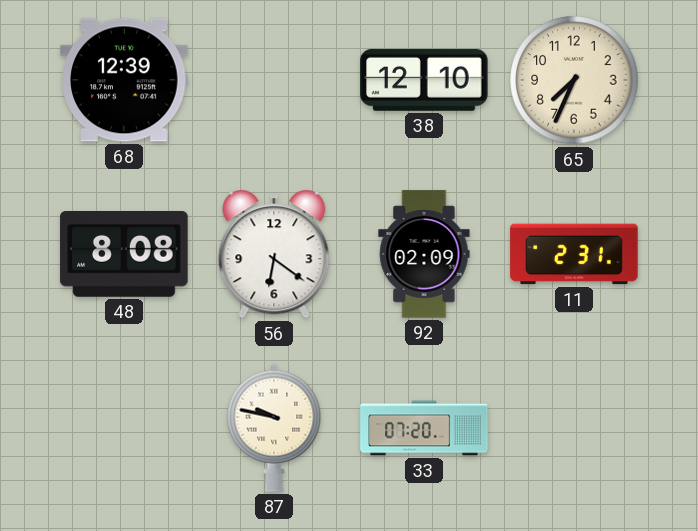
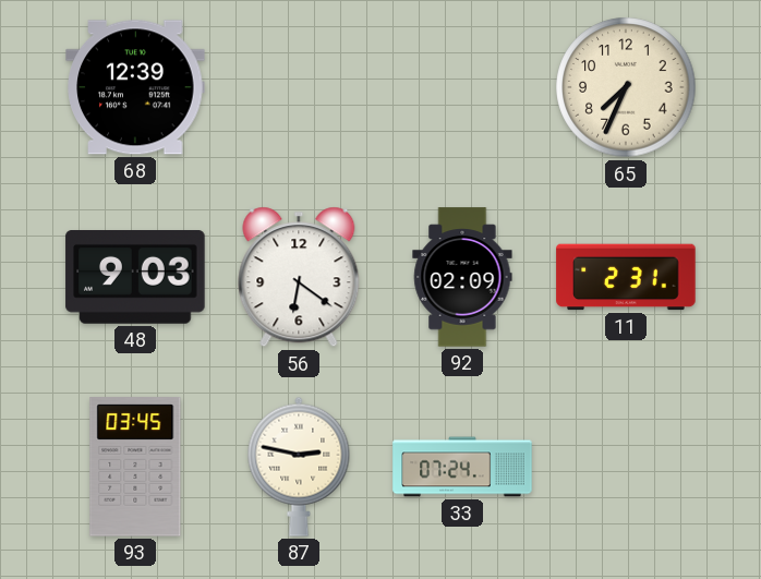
38: 12:10 -> none (424, 80)
48: 8:08 -> 9:03 (135, 278)
93: none -> 03:45 (135, 467)
87: 9:47 -> 2:47 (299, 467)
33: 07:20 -> 07:24 (462, 467)
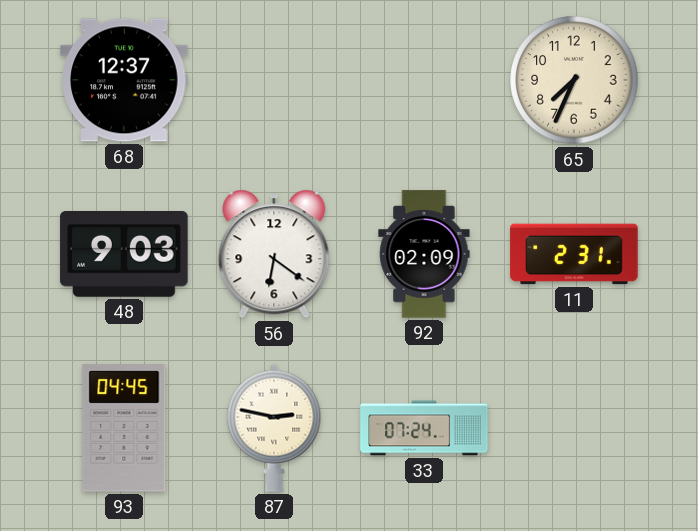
68: 12:39 -> 12:37 (124, 80)
93: 03:45 -> 04:45 (124, 428)
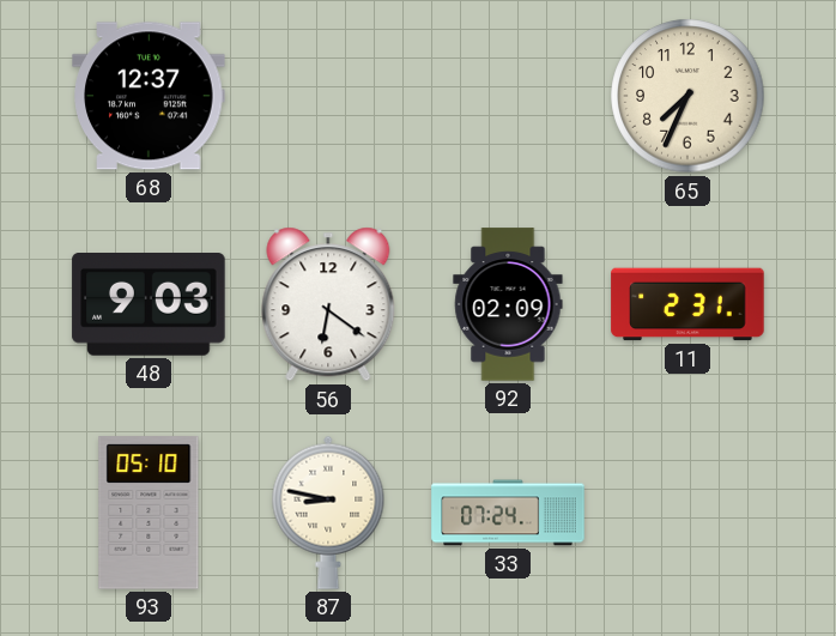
93: 04:45 -> 05:10 (149, 513)
87: 2:47 -> 8:47 (328, 513)
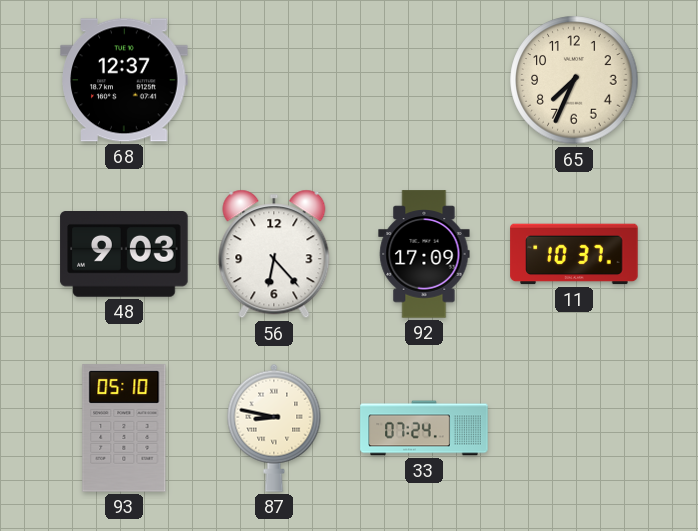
56: 6:21 -> 6:23 (274, 254)
92: 02:09 -> 17:09 (424, 254)
11: 2:31 -> 10:37 (574, 254)
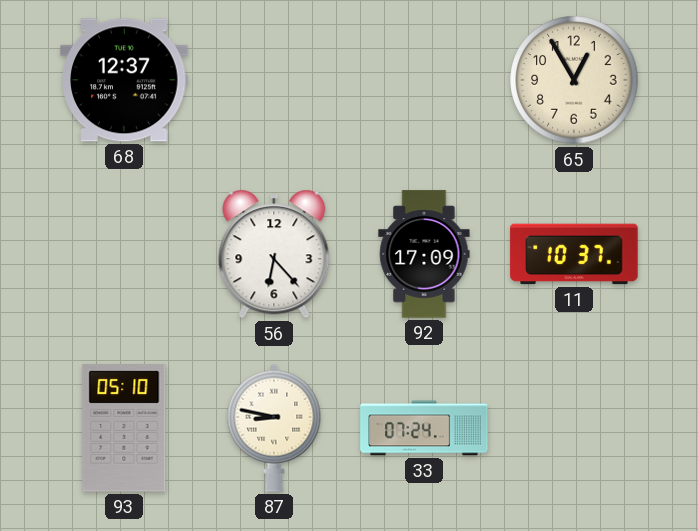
65: 7:34 -> 12:55 (574, 80)
48: 9:03 -> none (124, 255)
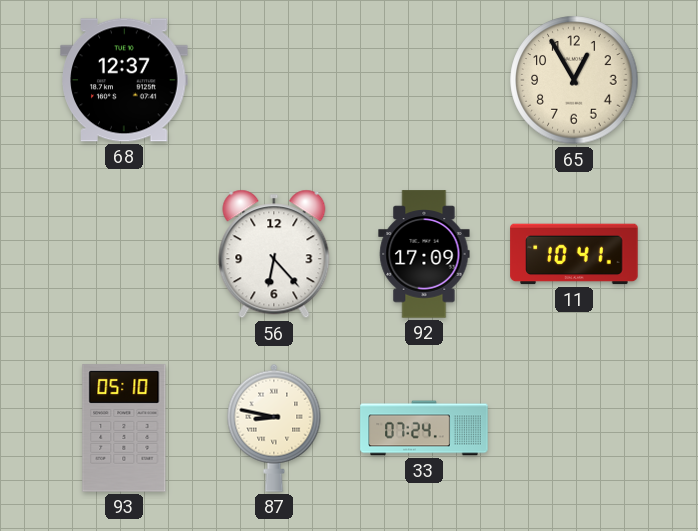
11: 10:37 -> 10:41 (574, 254)
